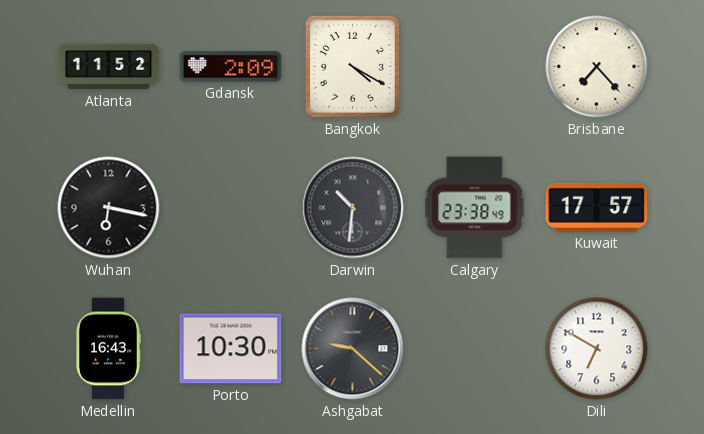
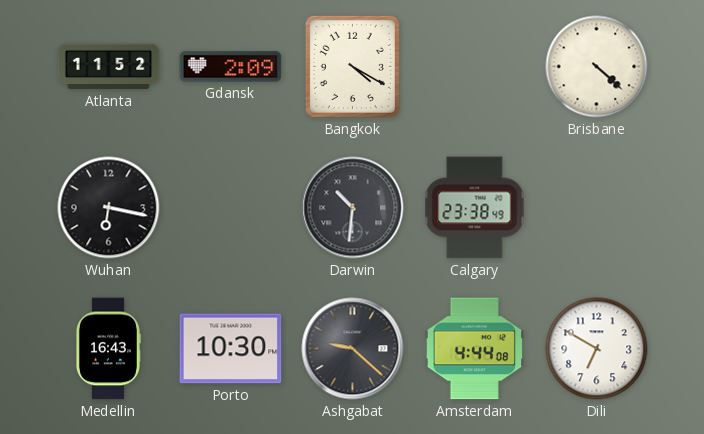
Brisbane: 7:23 -> 4:22 (597, 67)
Kuwait: 17:57 -> none (597, 207)
Amsterdam: none -> 4:44 (475, 349)
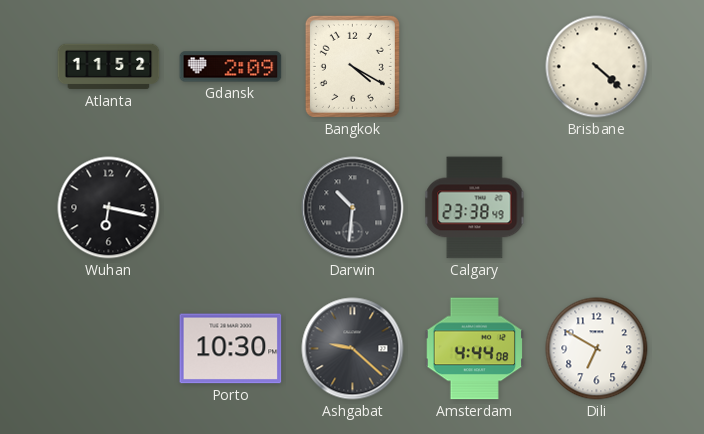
Medellin: 16:43 -> none (108, 349)
